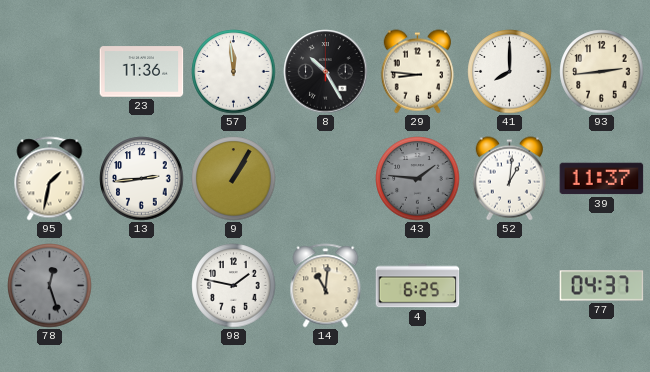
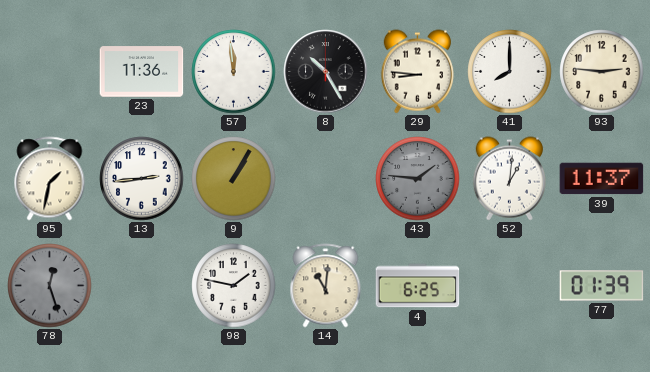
93: 2:44 -> 2:46 (602, 72)
77: 04:37 -> 01:39 (602, 286)
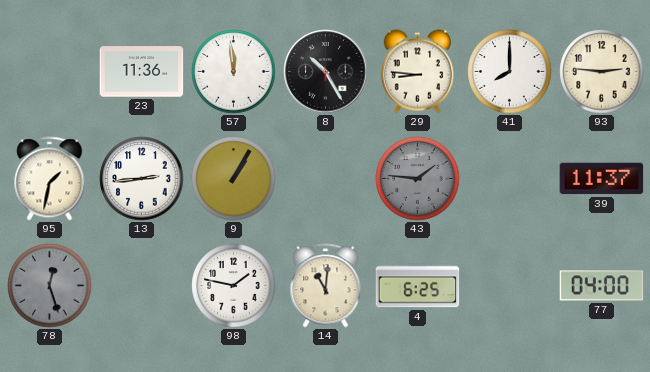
52: 1:01 -> none (509, 179)
77: 01:39 -> 04:00 (602, 286)
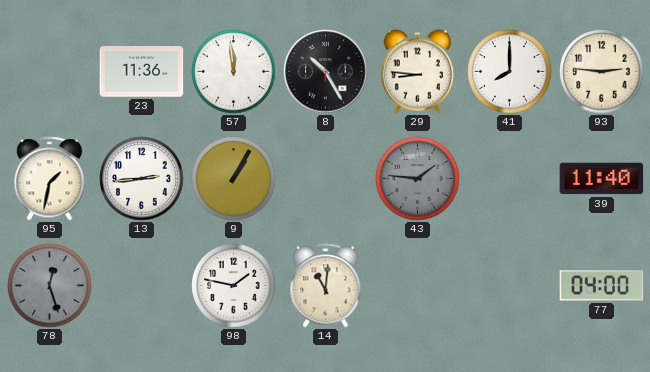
39: 11:37 -> 11:40 (602, 179)
4: 6:25 -> none (418, 286)
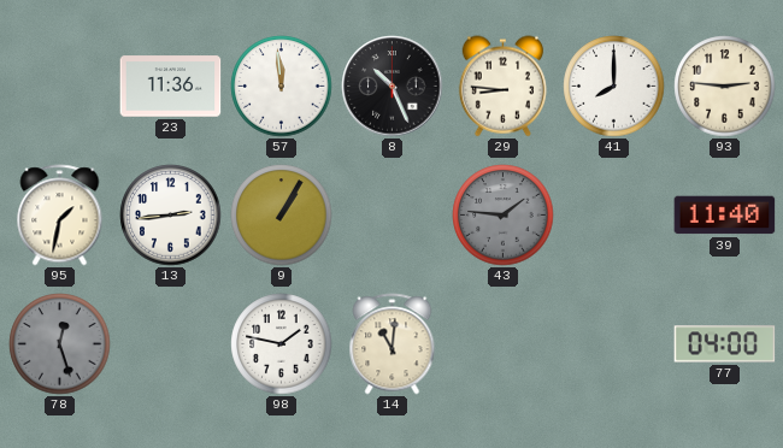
8: 10:25 -> 10:26 (393, 87)
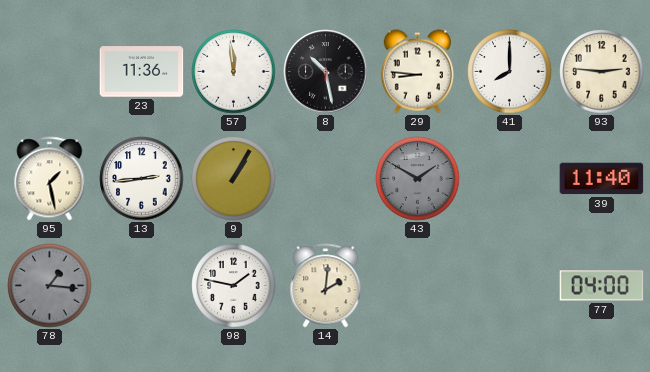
8: 10:26 -> 10:28 (326, 72)
95: 1:32 -> 1:28 (50, 179)
43: 1:46 -> 1:50 (418, 179)
78: 12:27 -> 1:16 (50, 286)
14: 11:01 -> 2:01 (326, 286)
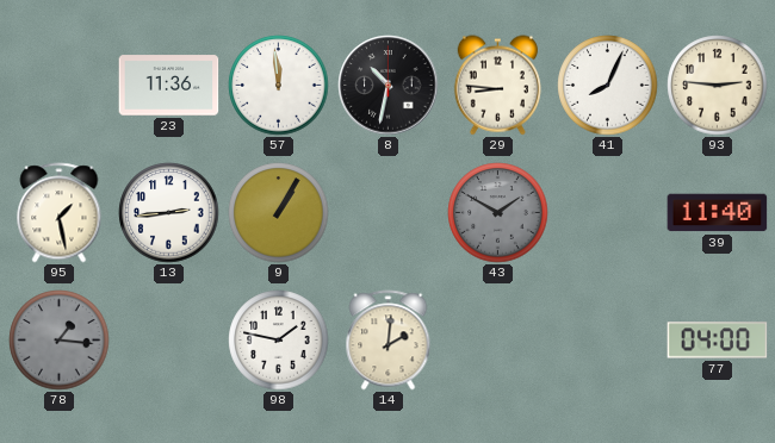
8: 10:28 -> 10:32 (389, 86)
41: 8:00 -> 8:04 (608, 86)
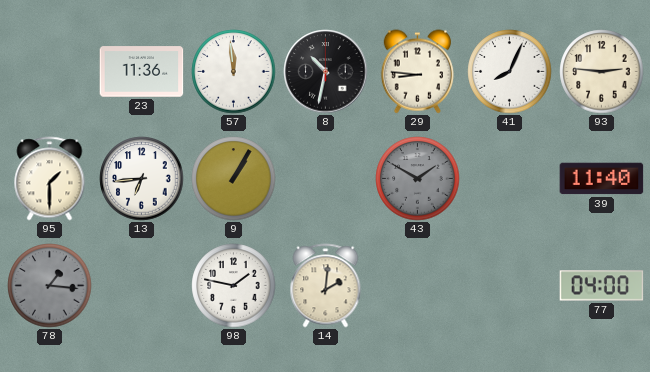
95: 1:28 -> 1:30 (50, 179)
13: 2:44 -> 6:44 (142, 179)
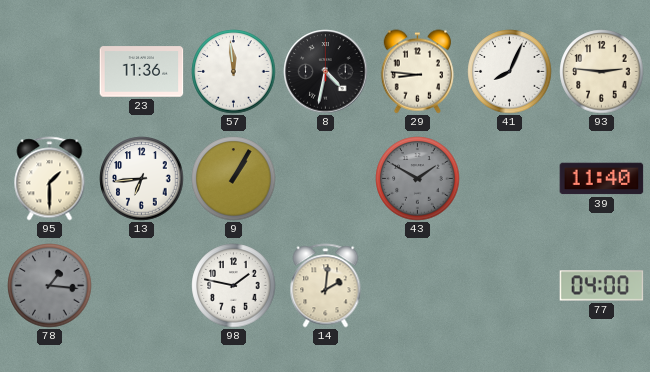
8: 10:32 -> 4:32 (326, 72)
